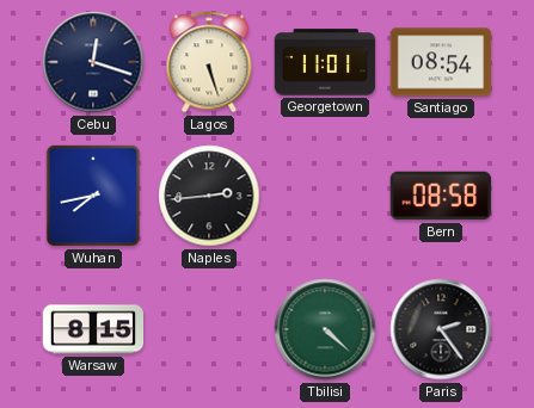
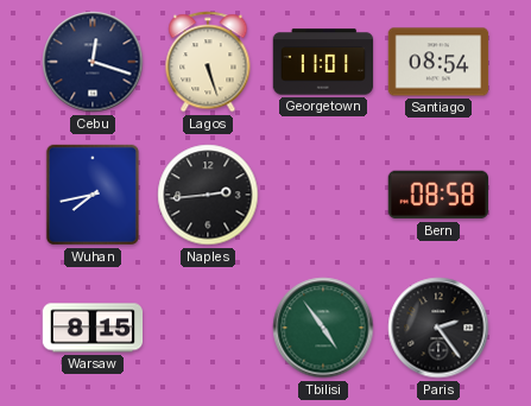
Tbilisi: 4:22 -> 4:54 (323, 328)
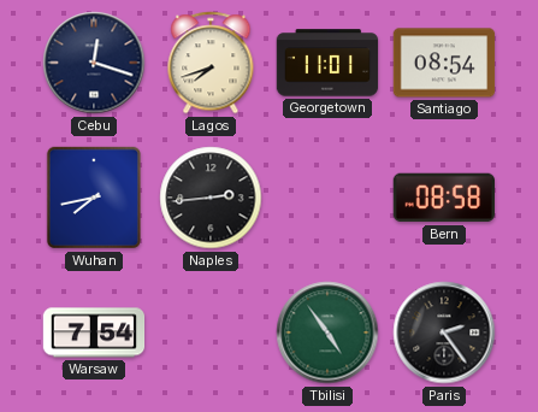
Lagos: 5:27 -> 7:42 (211, 63)
Warsaw: 8:15 -> 7:54 (94, 332)
